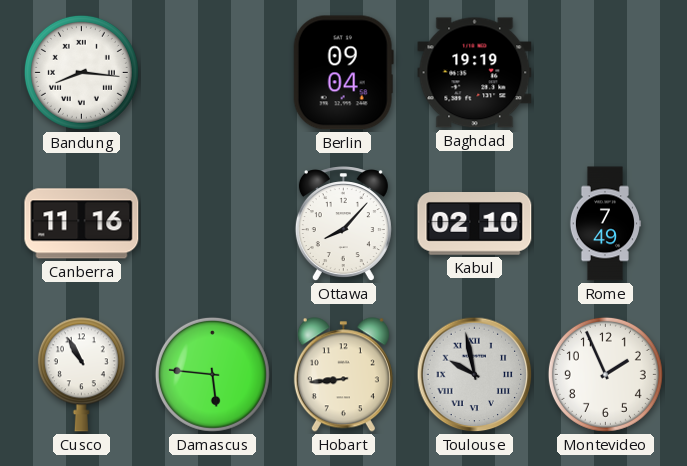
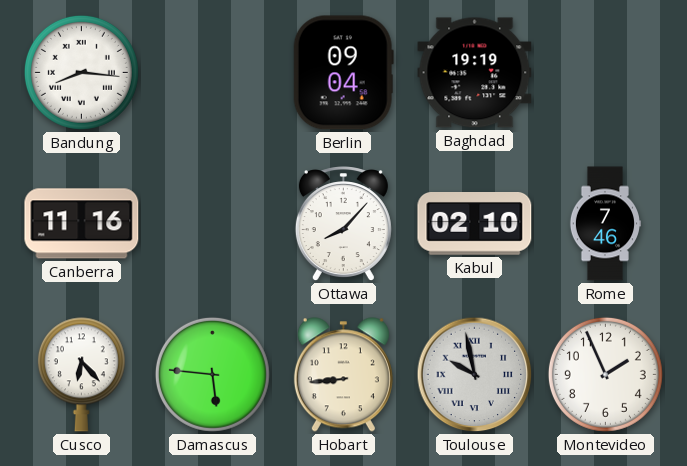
Rome: 7:49 -> 7:46 (604, 224)
Cusco: 10:55 -> 6:23 (81, 375)
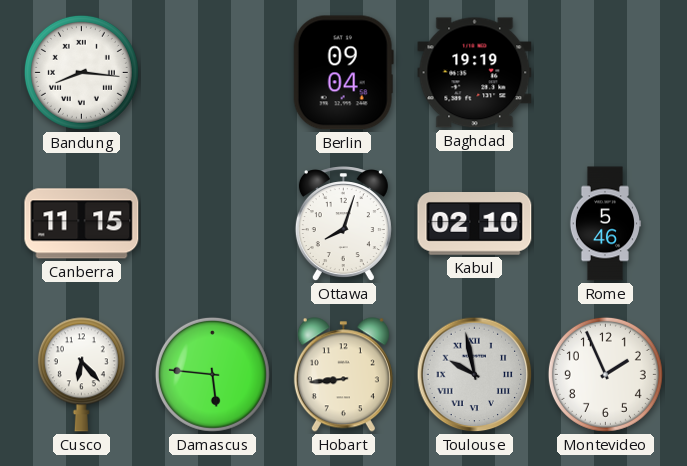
Canberra: 11:16 -> 11:15 (82, 224)
Ottawa: 8:07 -> 8:03 (343, 224)
Rome: 7:46 -> 5:46 (604, 224)
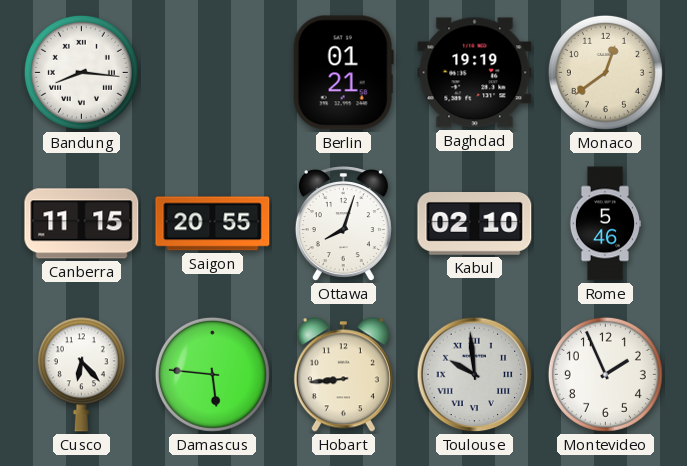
Berlin: 09:04 -> 01:21 (343, 73)
Monaco: none -> 12:39 (605, 72)
Saigon: none -> 20:55 (213, 224)
Toulouse: 9:58 -> 9:59 (475, 375)
